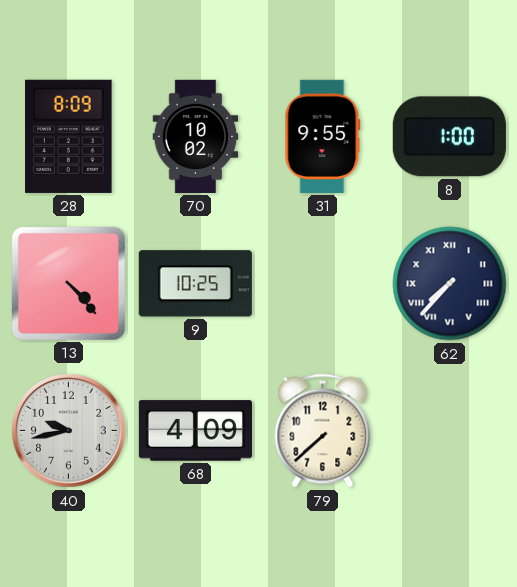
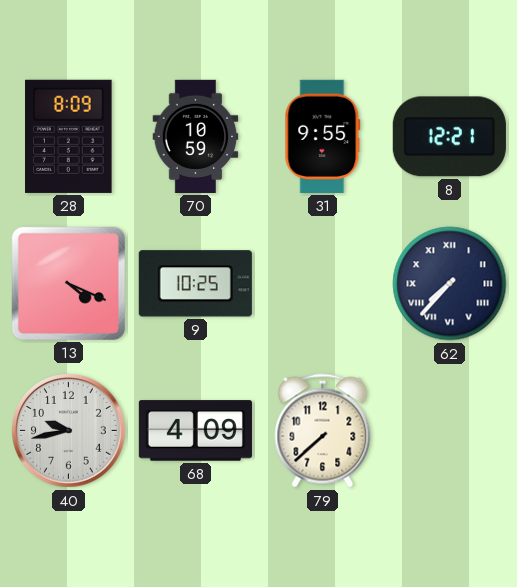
70: 10:02 -> 10:59 (196, 136)
8: 1:00 -> 12:21 (449, 137)
13: 4:23 -> 4:19 (68, 283)
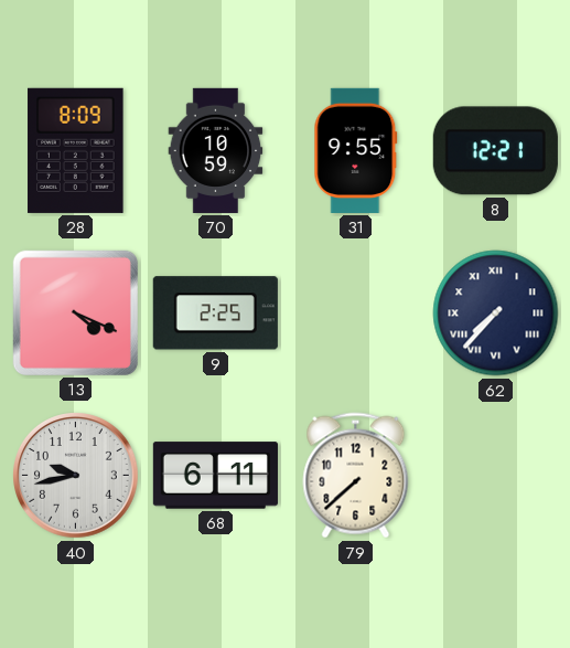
9: 10:25 -> 2:25 (215, 314)
68: 4:09 -> 6:11 (215, 476)
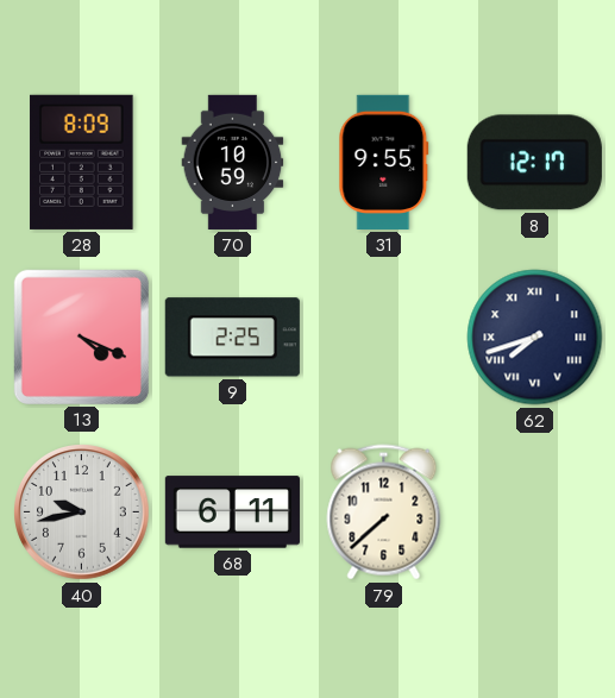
8: 12:21 -> 12:17 (534, 163)
62: 7:37 -> 7:42 (535, 338)
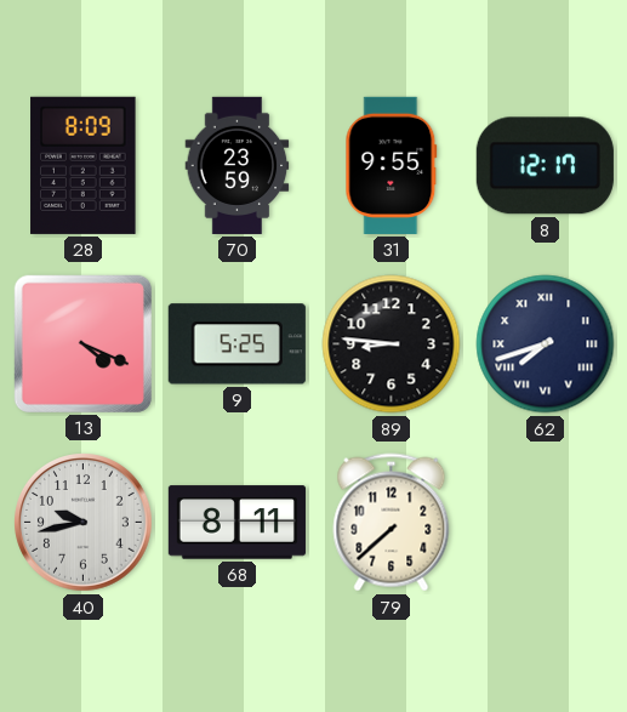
70: 10:59 -> 23:59 (238, 165)
9: 2:25 -> 5:25 (236, 344)
89: none -> 8:46 (392, 344)
68: 6:11 -> 8:11 (236, 523)
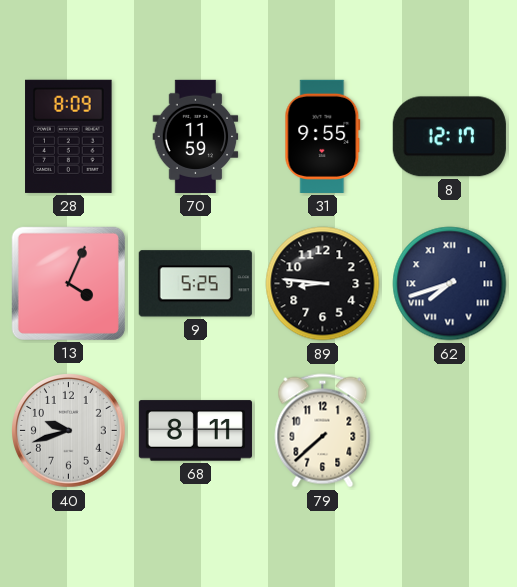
70: 23:59 -> 11:59 (196, 136)
13: 4:19 -> 4:04 (68, 283)
40: 9:43 -> 9:42 (69, 431)
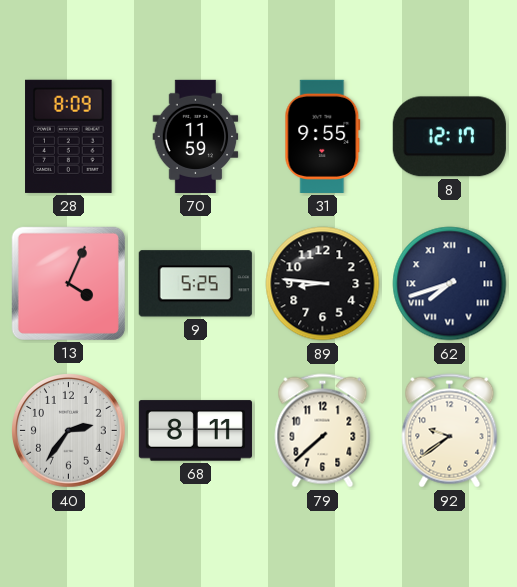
40: 9:42 -> 2:36 (69, 431)
92: none -> 9:39 (450, 431)
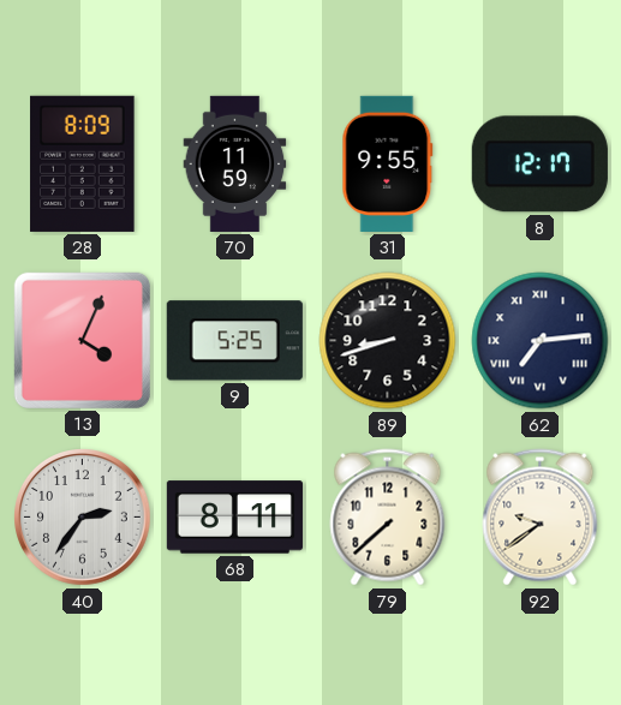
89: 8:46 -> 8:42 (388, 341)
62: 7:42 -> 7:14 (541, 341)
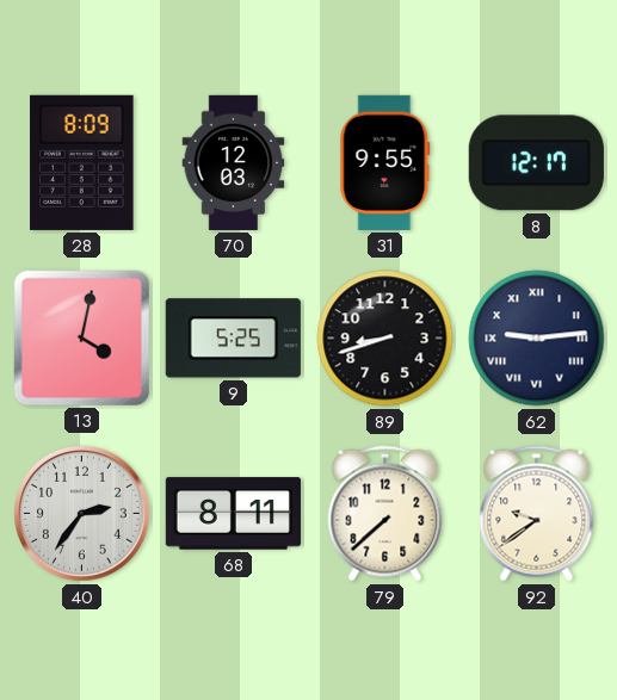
70: 11:59 -> 12:03 (234, 162)
13: 4:04 -> 4:02 (81, 337)
62: 7:14 -> 9:14 (537, 339)
